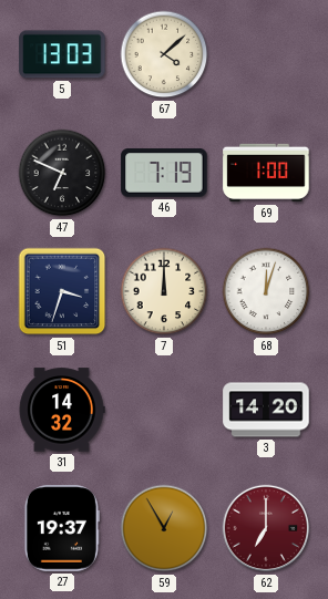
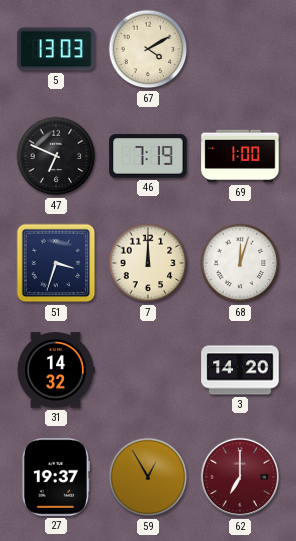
67: 4:08 -> 4:10 (148, 49)
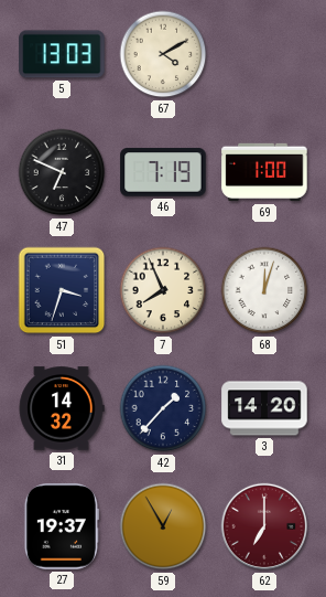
7: 12:00 -> 7:56 (163, 290)
42: none -> 1:37 (163, 408)
